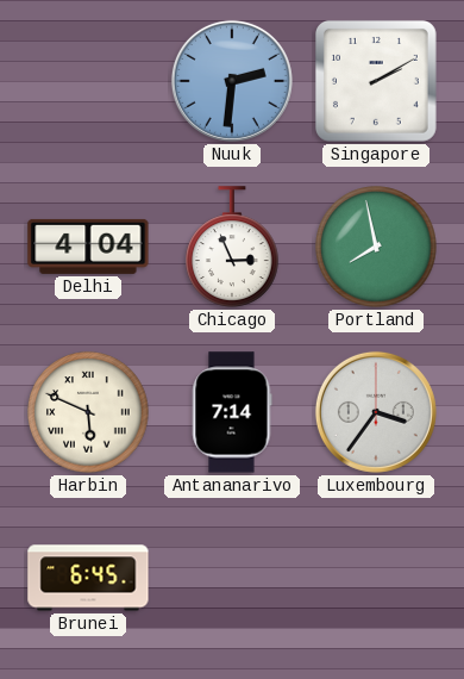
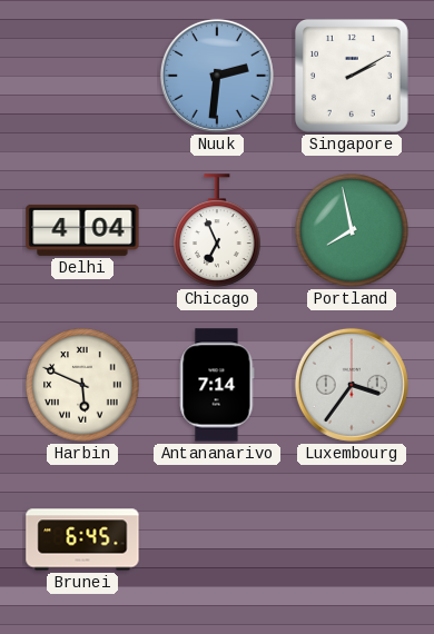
Chicago: 2:56 -> 6:56 (217, 230)
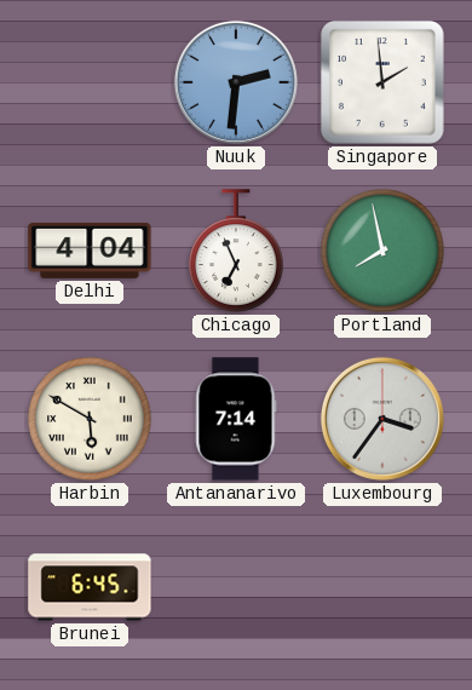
Singapore: 2:10 -> 1:59 (382, 82)
Harbin: 5:49 -> 5:50 (90, 419)
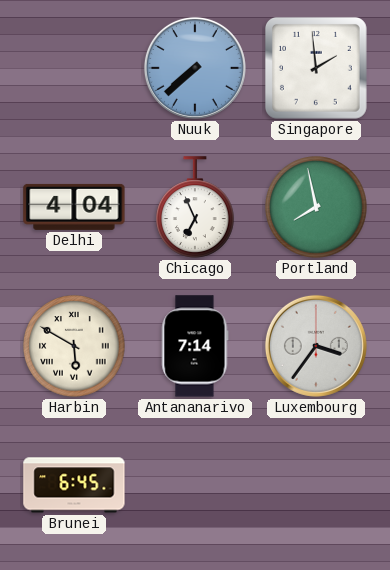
Nuuk: 2:31 -> 7:38 (195, 68)
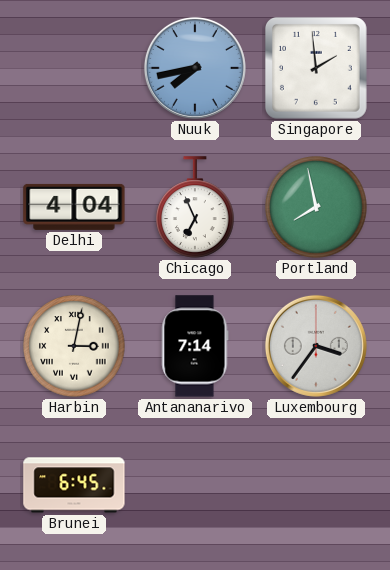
Nuuk: 7:38 -> 7:43 (195, 68)
Harbin: 5:50 -> 3:02 (74, 346)
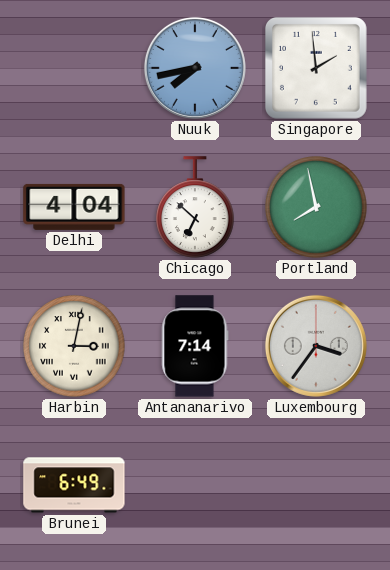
Chicago: 6:56 -> 6:52 (195, 207)
Brunei: 6:45 -> 6:49 (74, 485)
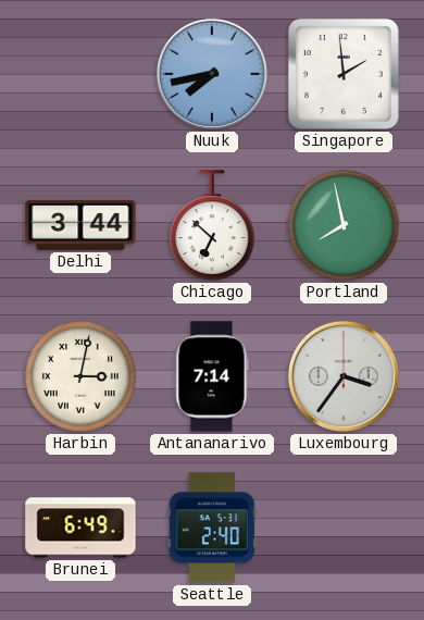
Delhi: 4:04 -> 3:44 (80, 225)
Seattle: none -> 2:40 (212, 528)
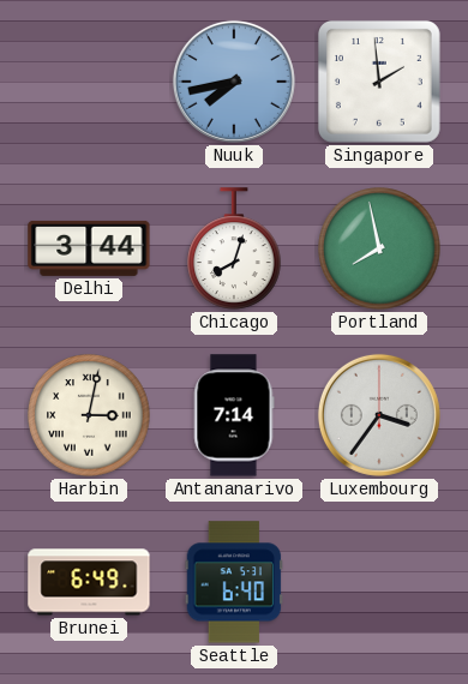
Chicago: 6:52 -> 8:03 (234, 248)
Seattle: 2:40 -> 6:40 (234, 582)
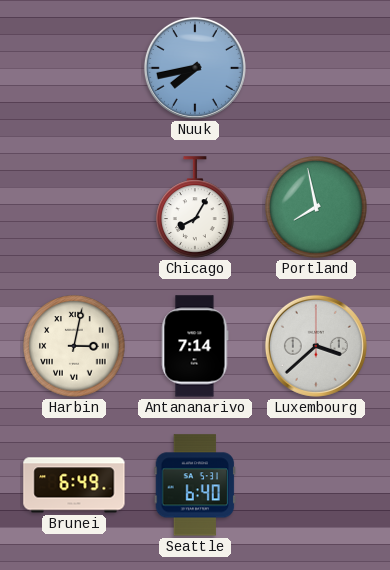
Singapore: 1:59 -> none (379, 82)
Delhi: 3:44 -> none (89, 248)
Chicago: 8:03 -> 8:05 (195, 207)
Luxembourg: 3:36 -> 3:38 (316, 346)
